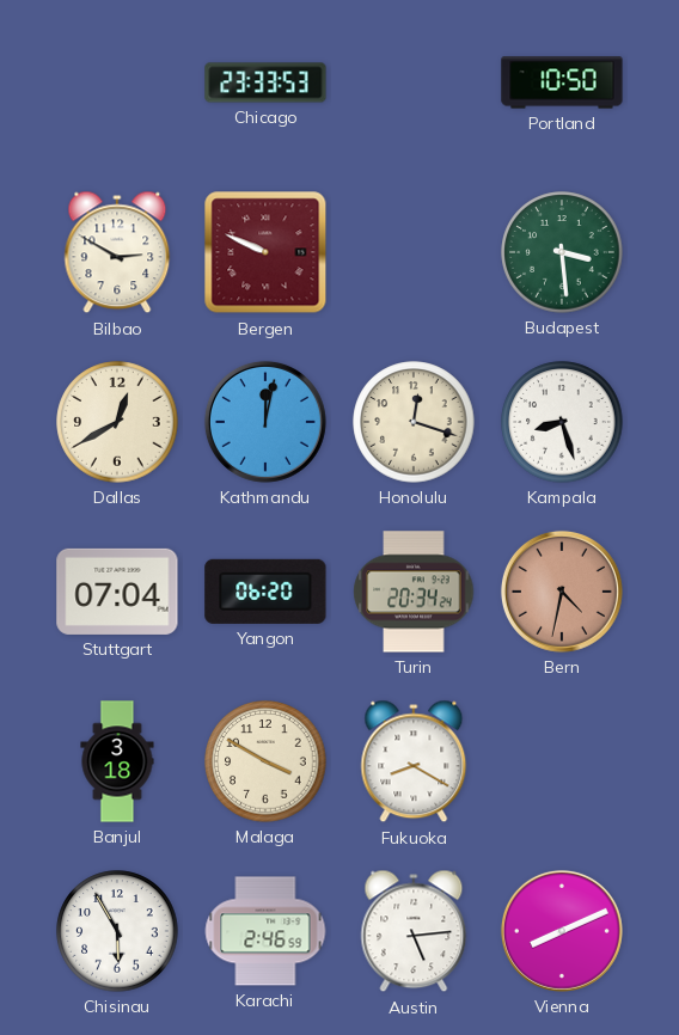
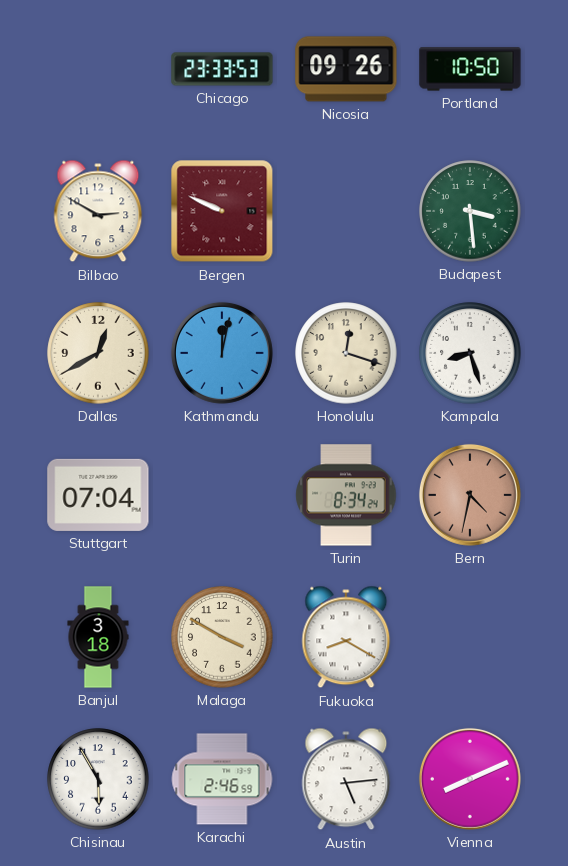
Nicosia: none -> 09:26 (346, 69)
Yangon: 06:20 -> none (265, 592)
Turin: 20:34 -> 8:34 (346, 495)
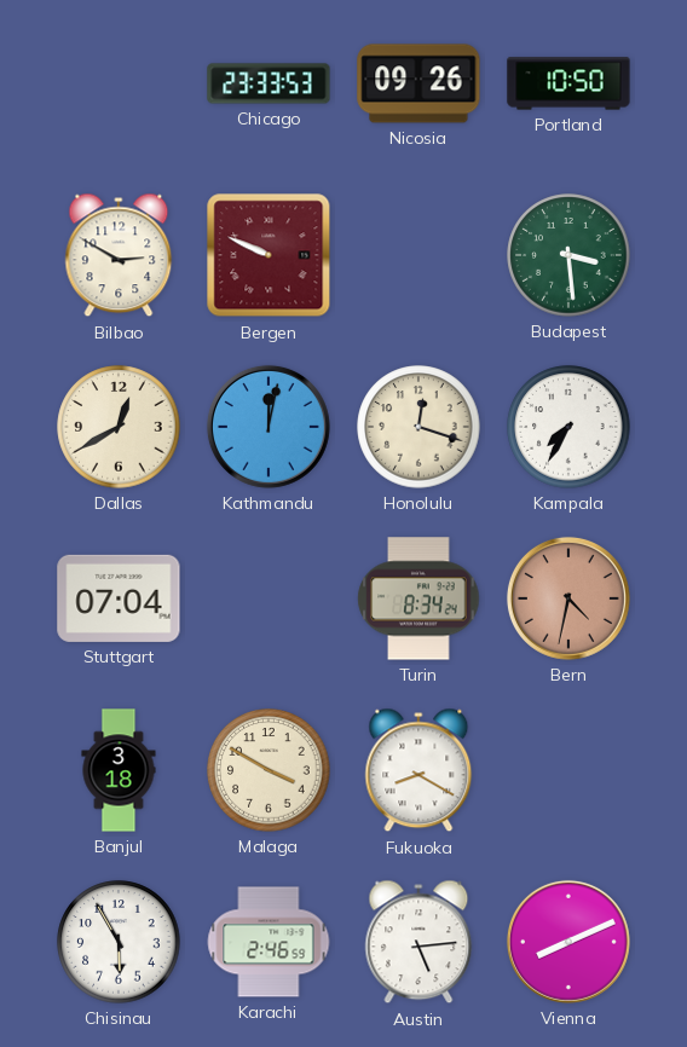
Kampala: 8:27 -> 7:35 (568, 427)
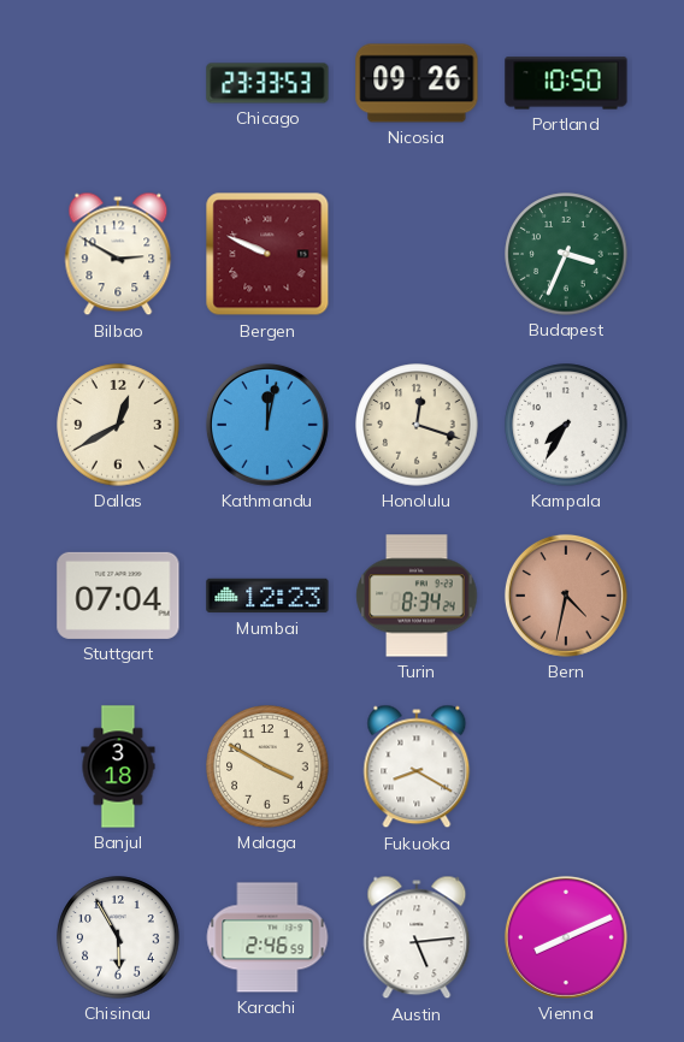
Budapest: 3:29 -> 3:34 (566, 254)
Mumbai: none -> 12:23 (267, 596)
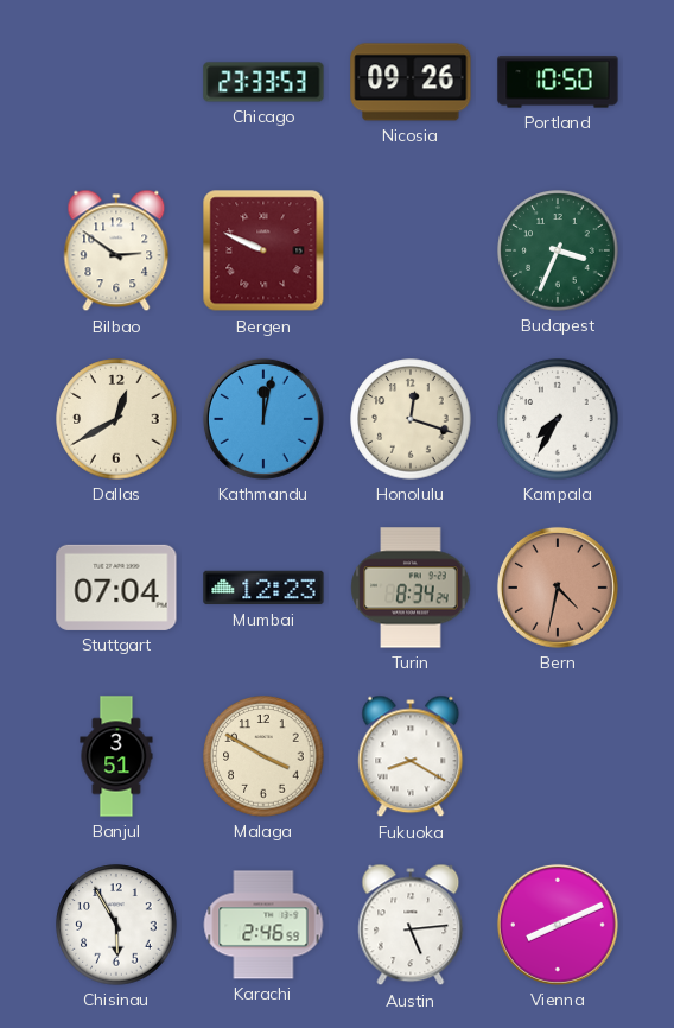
Bilbao: 2:50 -> 2:51 (116, 250)
Banjul: 3:18 -> 3:51 (116, 756)
